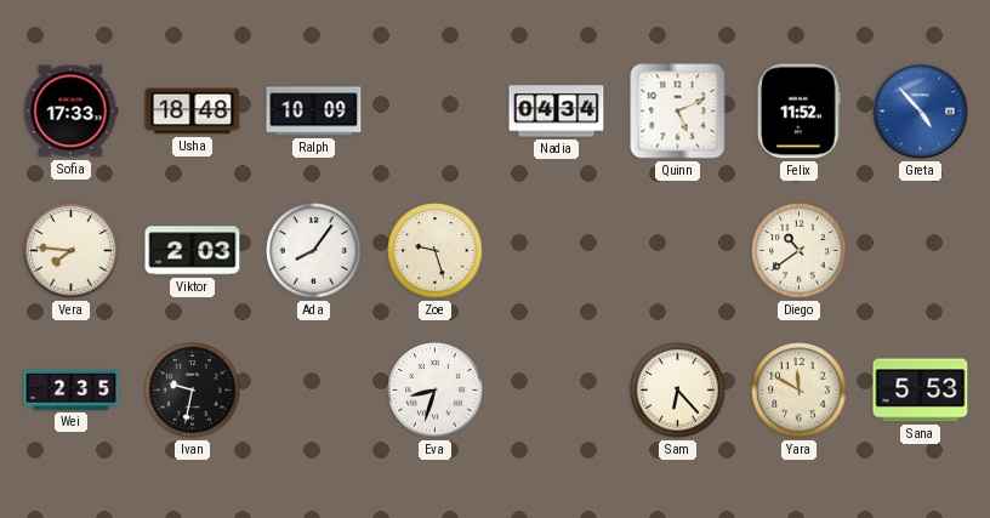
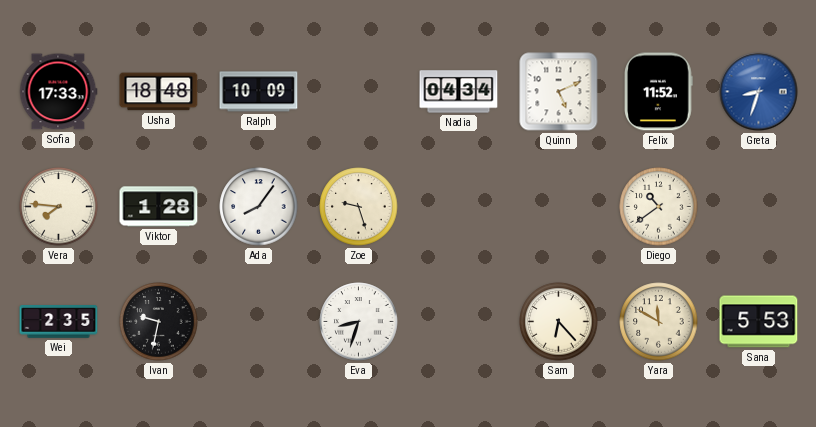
Greta: 4:53 -> 8:33 (759, 92)
Viktor: 2:03 -> 1:28 (159, 207)
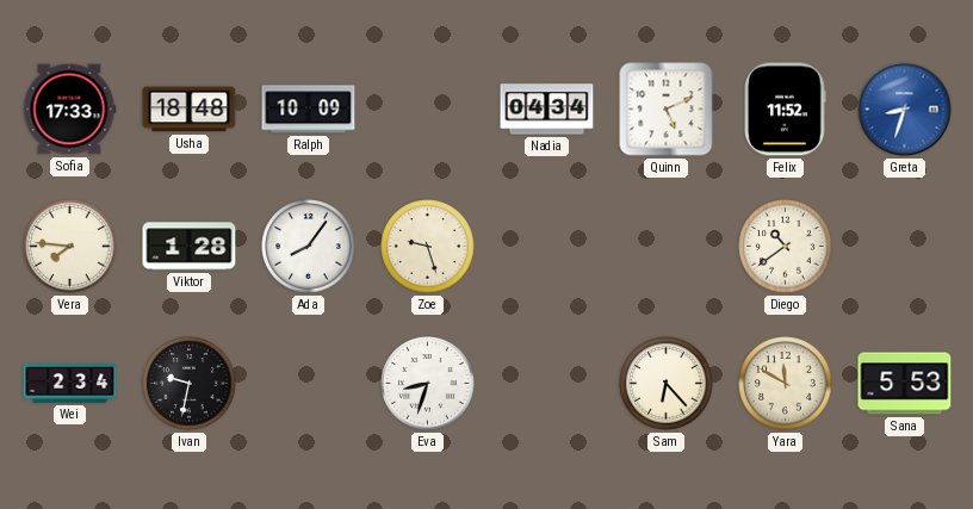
Wei: 2:35 -> 2:34 (70, 384)
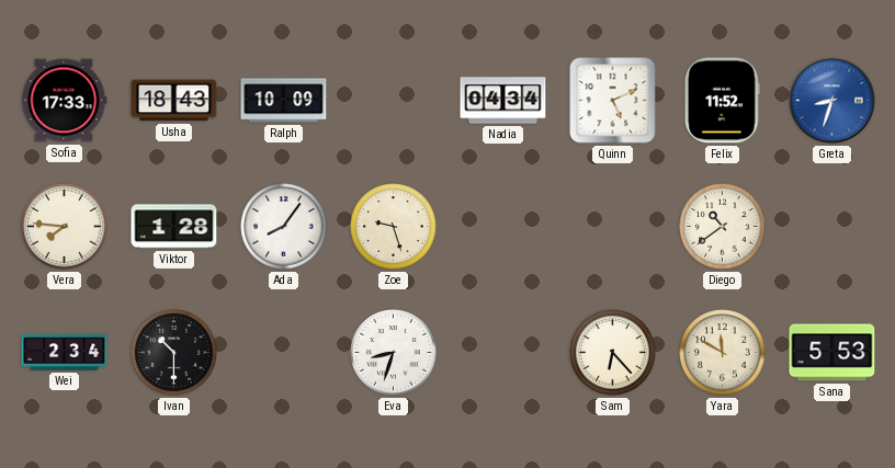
Usha: 18:48 -> 18:43 (174, 101)
Ivan: 9:32 -> 10:30 (174, 353)
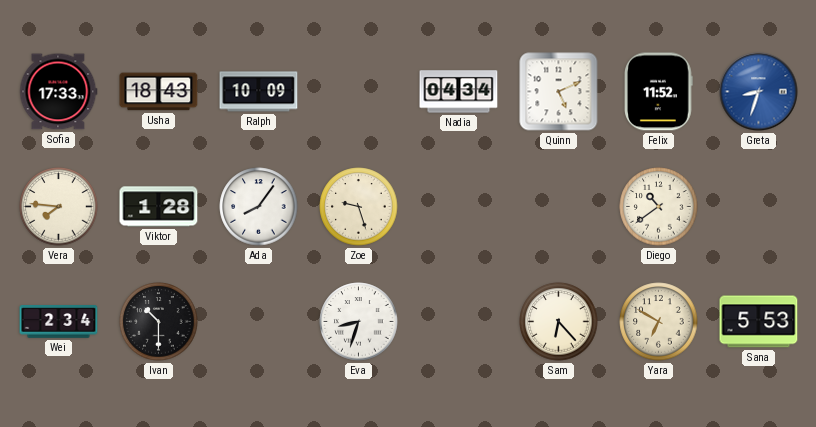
Yara: 11:50 -> 6:50 (659, 322)
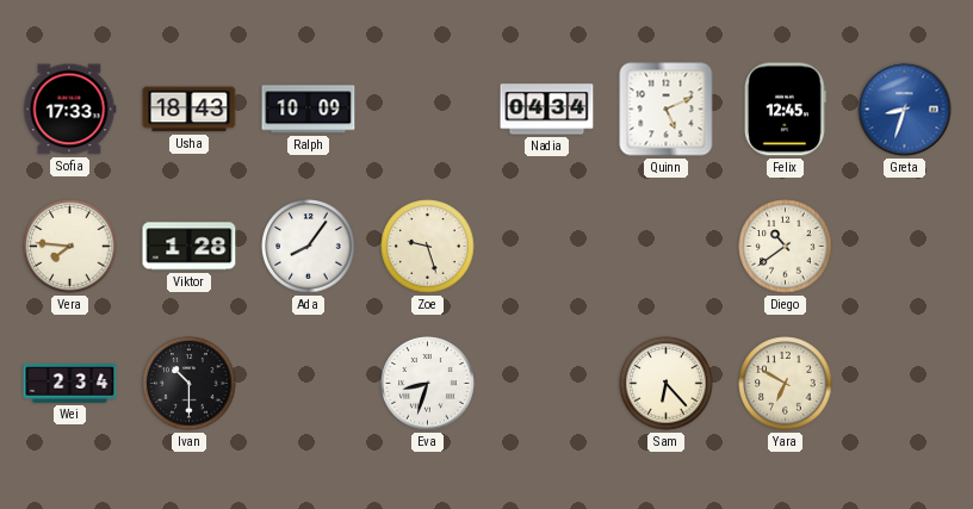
Felix: 11:52 -> 12:45 (786, 110)
Sana: 5:53 -> none (759, 322)
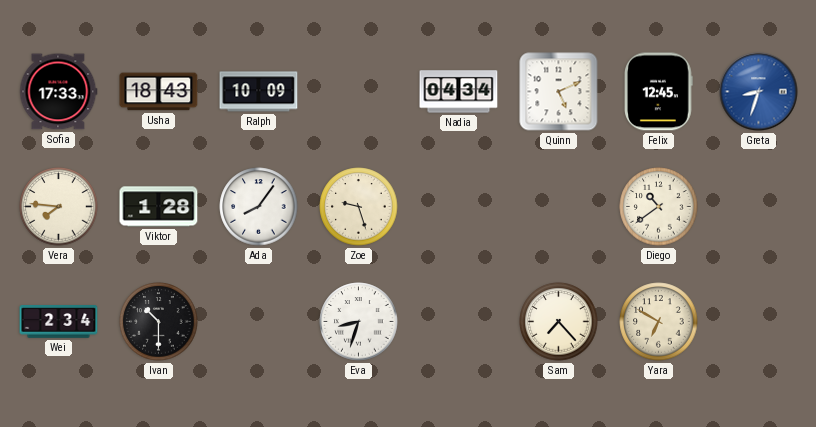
Sam: 6:23 -> 7:23 (559, 322)
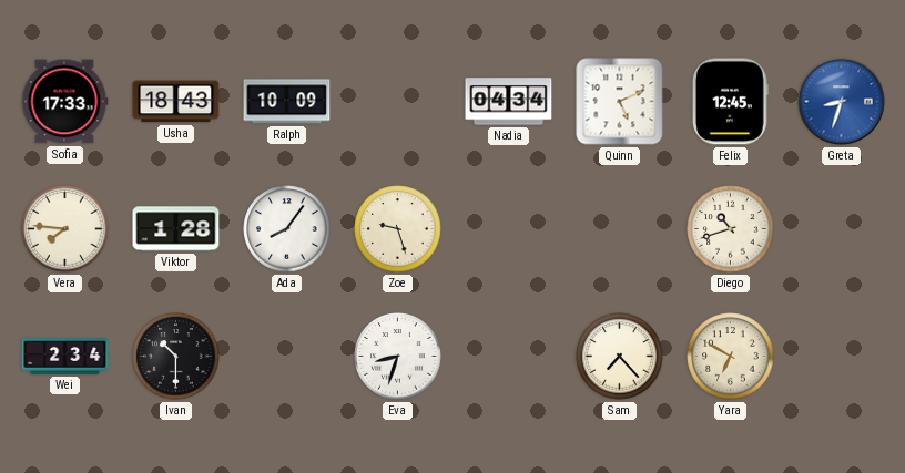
Diego: 10:39 -> 10:42 (731, 229)
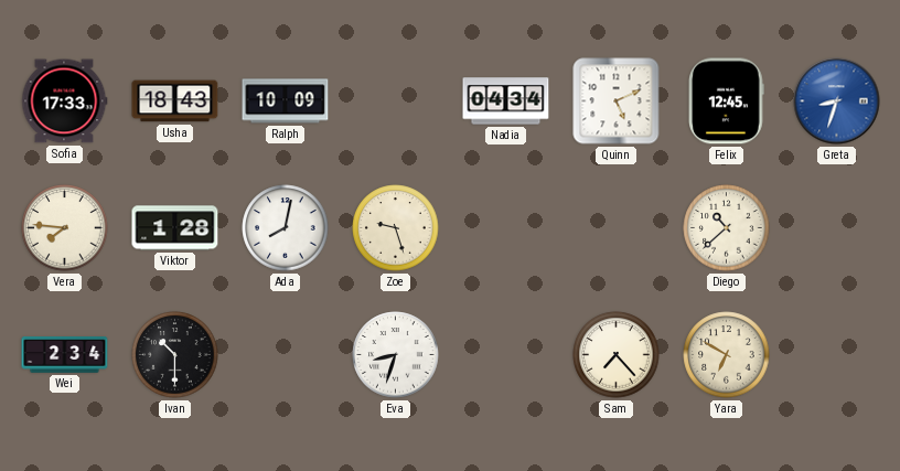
Ada: 8:06 -> 8:02 (286, 228)
Diego: 10:42 -> 10:38 (727, 228)
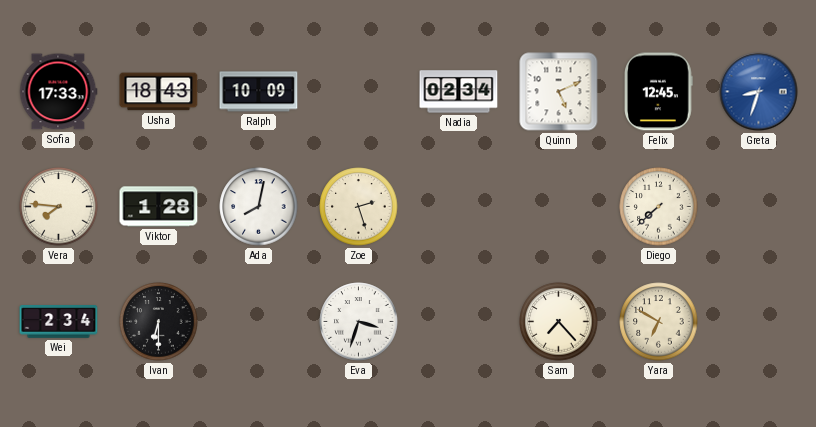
Nadia: 04:34 -> 02:34 (459, 92)
Zoe: 9:27 -> 2:27 (359, 207)
Diego: 10:38 -> 7:38 (659, 207)
Ivan: 10:30 -> 6:30 (159, 322)
Eva: 8:33 -> 3:33 (359, 322)
